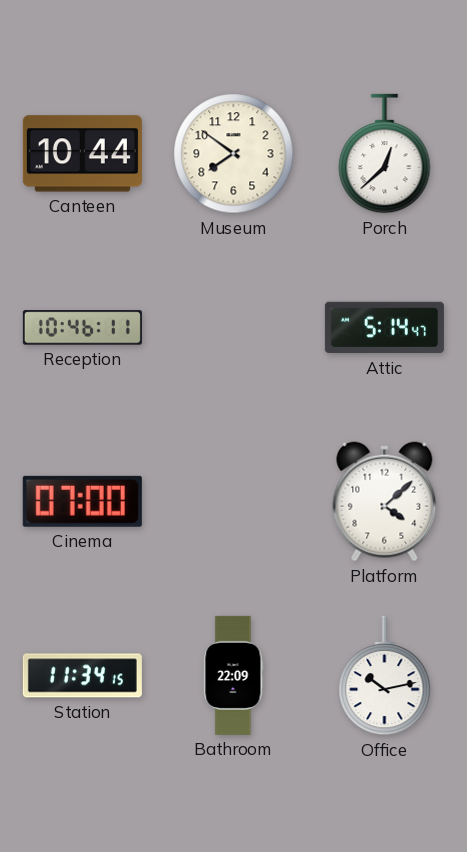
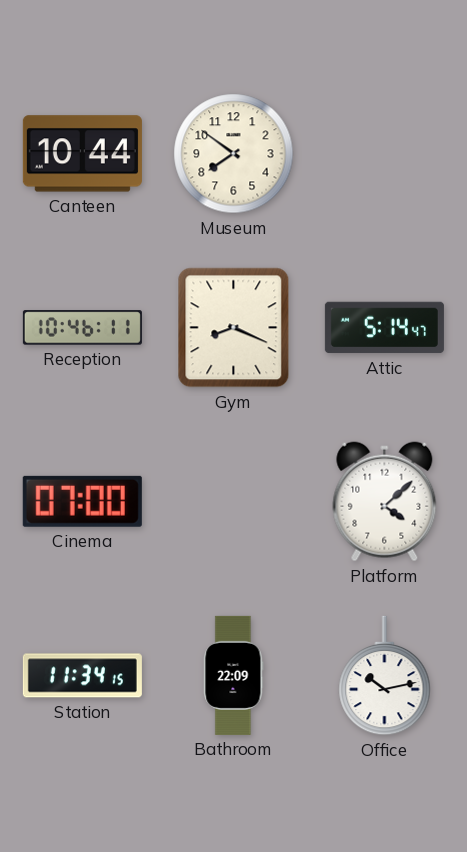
Porch: 12:38 -> none (385, 154)
Gym: none -> 8:19 (234, 328)
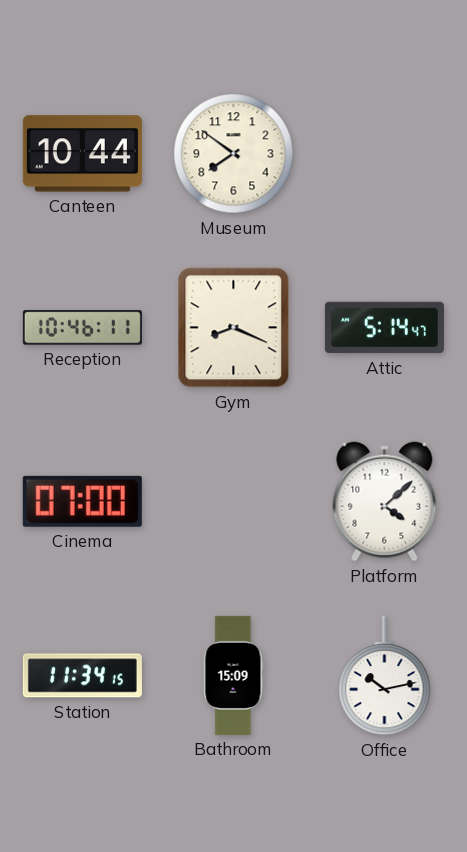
Bathroom: 22:09 -> 15:09 (234, 675)
